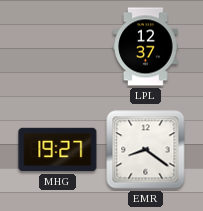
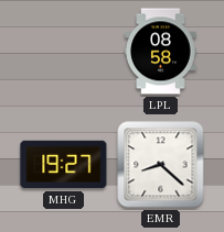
LPL: 12:37 -> 08:58 (161, 52)
EMR: 8:21 -> 8:22 (161, 165)
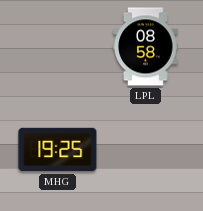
MHG: 19:27 -> 19:25 (58, 150)
EMR: 8:22 -> none (161, 165)
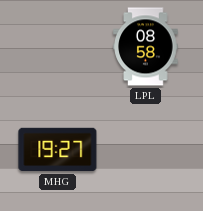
MHG: 19:25 -> 19:27 (58, 150)
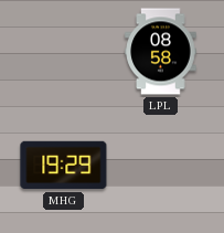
MHG: 19:27 -> 19:29 (64, 166)
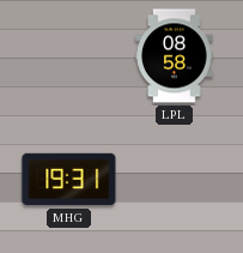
MHG: 19:29 -> 19:31 (69, 180)
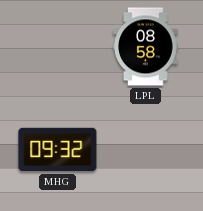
MHG: 19:31 -> 09:32 (58, 150)
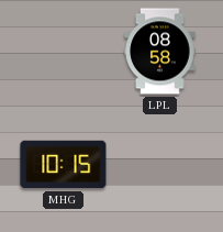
MHG: 09:32 -> 10:15 (64, 165)
